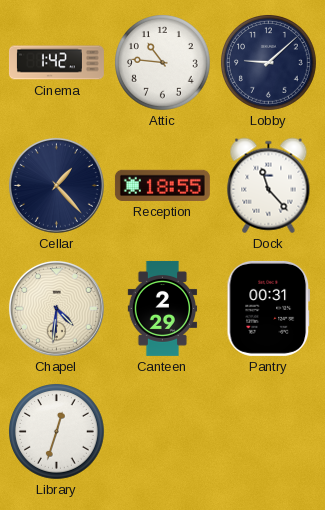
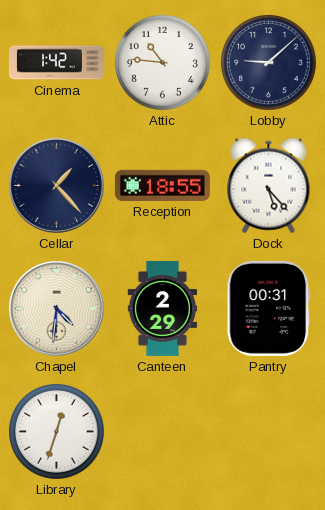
Dock: 11:23 -> 5:23 (269, 186)
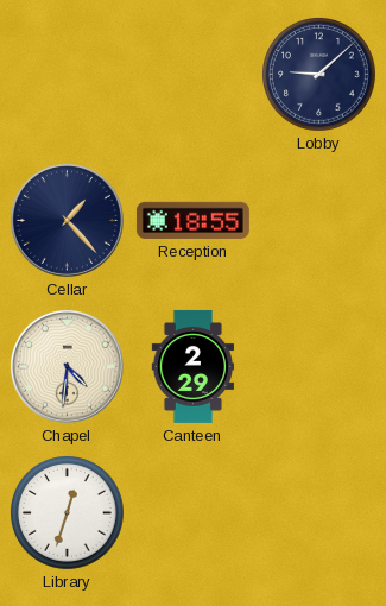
Cinema: 1:42 -> none (56, 63)
Attic: 10:46 -> none (163, 63)
Dock: 5:23 -> none (269, 186)
Pantry: 00:31 -> none (269, 308)
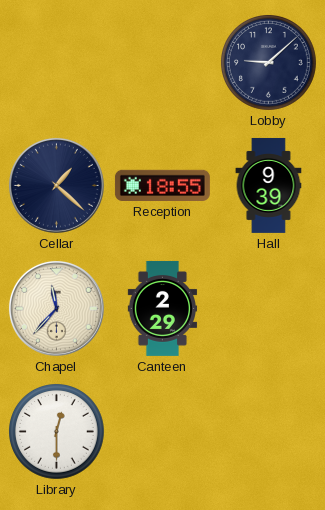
Cellar: 1:23 -> 1:22 (56, 185)
Hall: none -> 9:39 (269, 185)
Chapel: 4:31 -> 11:37 (56, 308)
Library: 12:33 -> 12:30 (57, 432)
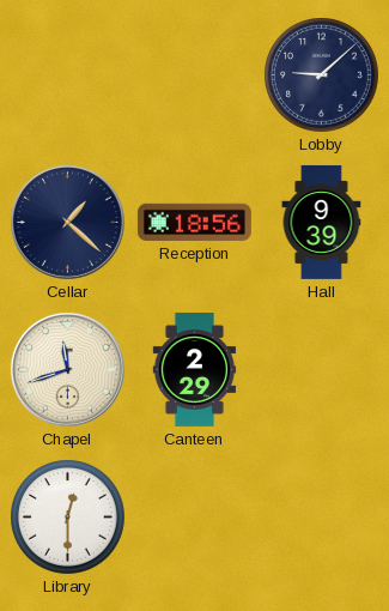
Reception: 18:55 -> 18:56 (194, 222)
Chapel: 11:37 -> 11:42 (67, 369)
